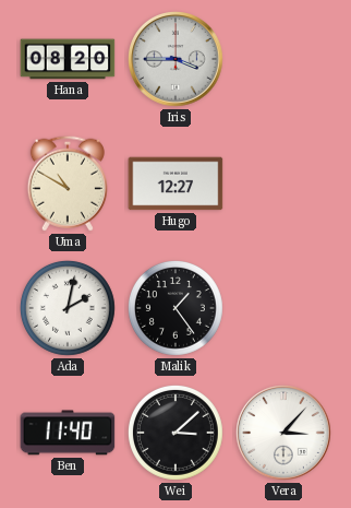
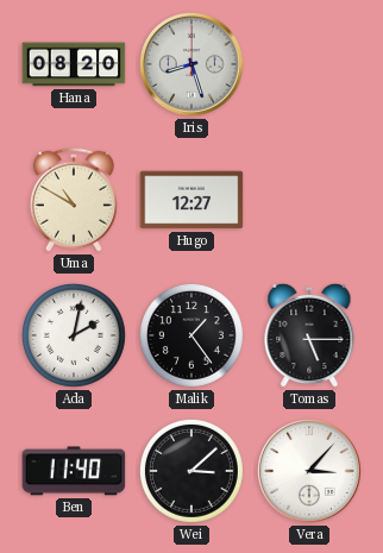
Iris: 3:45 -> 8:27 (193, 65)
Tomas: none -> 5:15 (309, 335)
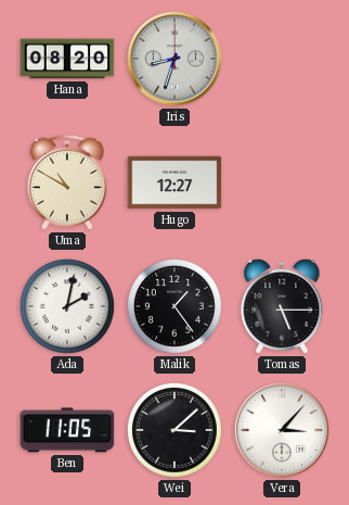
Iris: 8:27 -> 8:33 (176, 60)
Ben: 11:40 -> 11:05 (67, 430)
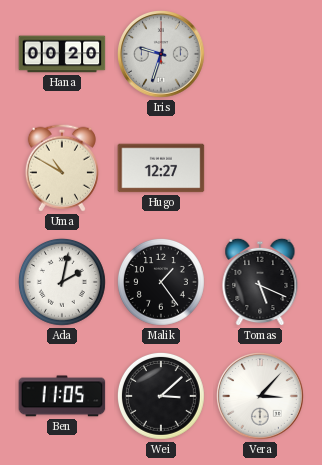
Hana: 08:20 -> 00:20 (62, 54)
Iris: 8:33 -> 9:33 (162, 55)
Tomas: 5:15 -> 5:19 (260, 282)
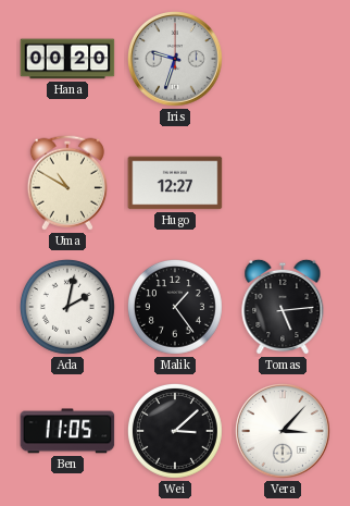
Tomas: 5:19 -> 5:14 (283, 307)
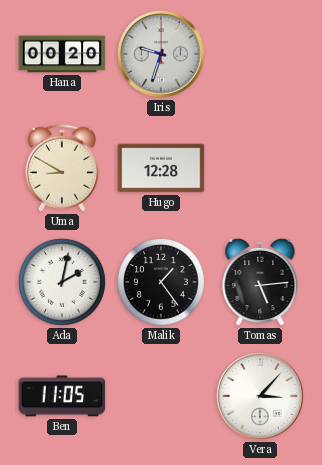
Uma: 10:50 -> 8:50 (62, 168)
Hugo: 12:27 -> 12:28 (161, 168)
Wei: 3:08 -> none (175, 431)
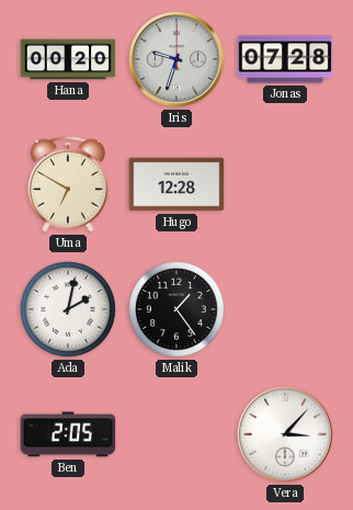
Jonas: none -> 07:28 (285, 59)
Uma: 8:50 -> 6:50 (68, 184)
Tomas: 5:14 -> none (260, 282)
Ben: 11:05 -> 2:05 (68, 434)
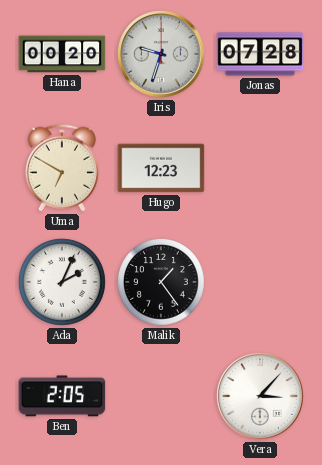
Hugo: 12:28 -> 12:23 (161, 168)
Ada: 2:02 -> 2:04 (62, 282)
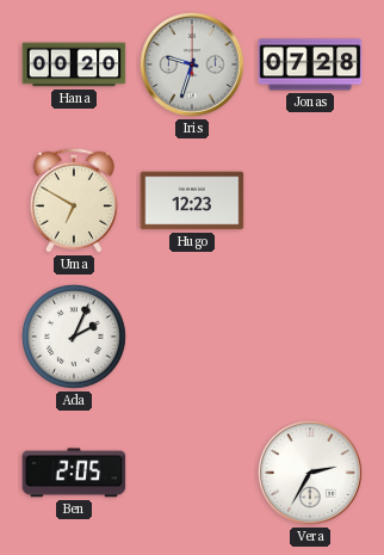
Malik: 1:24 -> none (161, 282)
Vera: 3:07 -> 2:35 (311, 474)
